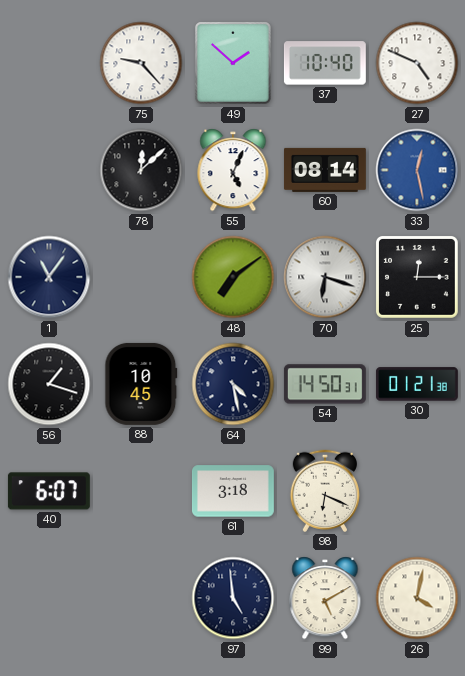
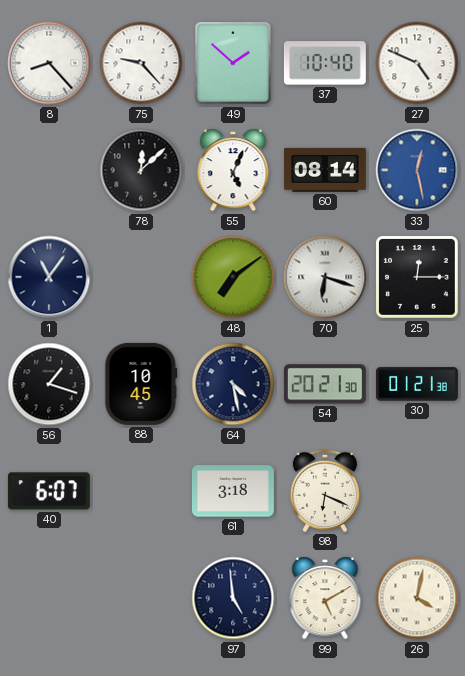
8: none -> 8:23 (49, 63)
54: 14:50 -> 20:21 (325, 384)
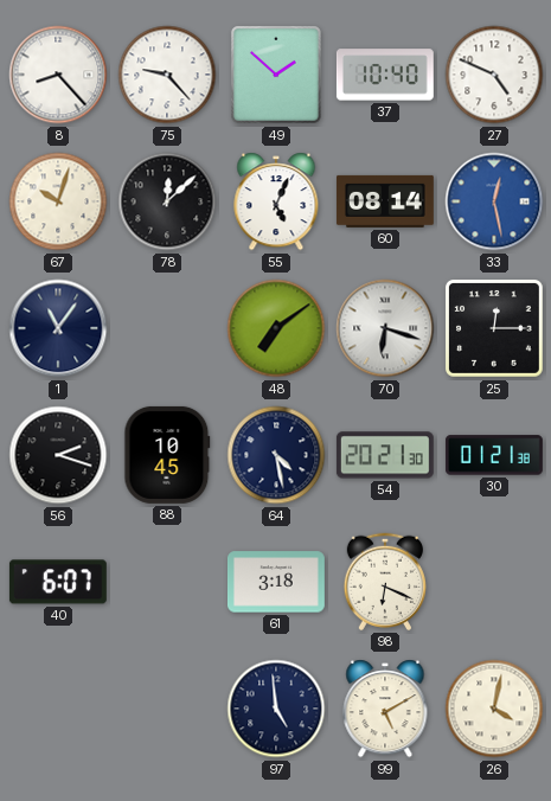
67: none -> 10:03 (58, 201)
56: 1:18 -> 2:18 (58, 455)
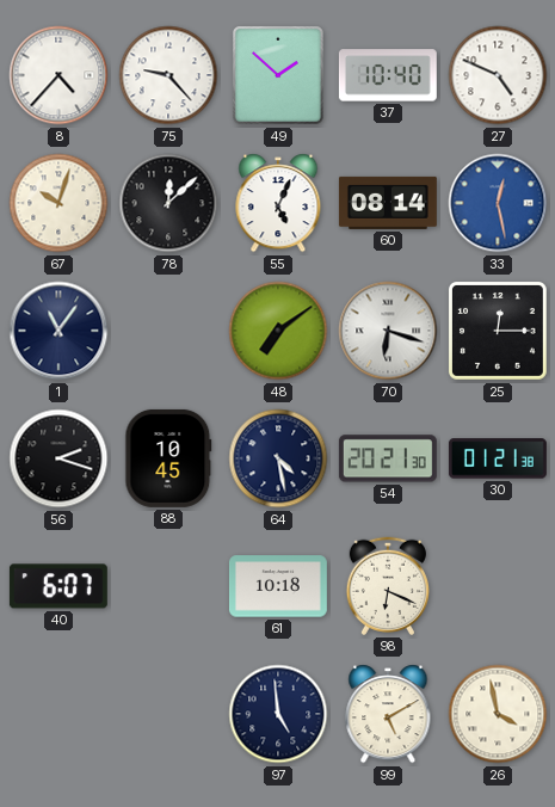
8: 8:23 -> 4:37 (58, 75)
61: 3:18 -> 10:18 (278, 586)
26: 4:02 -> 3:58 (498, 714)
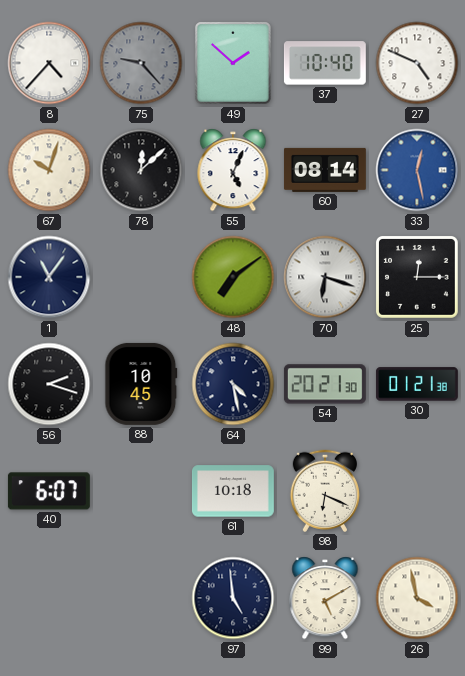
75 dial: white -> grey (141, 63)
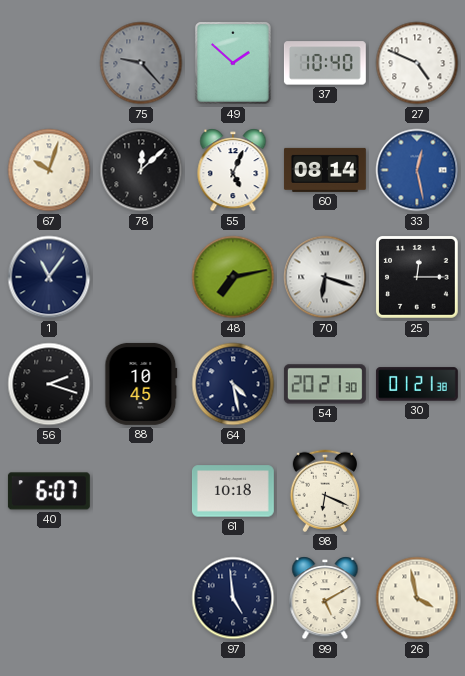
8: 4:37 -> none (49, 63)
48: 7:09 -> 7:13 (233, 277)
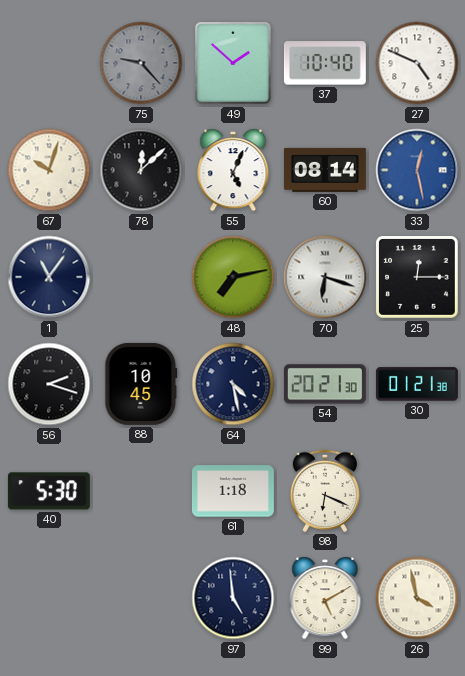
40: 6:07 -> 5:30 (49, 491)
61: 10:18 -> 1:18 (233, 491)
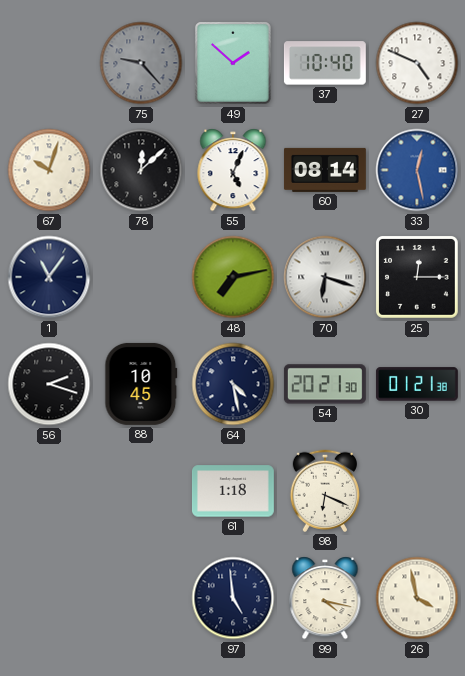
40: 5:30 -> none (49, 491)
99: 5:10 -> 4:17 (325, 598)
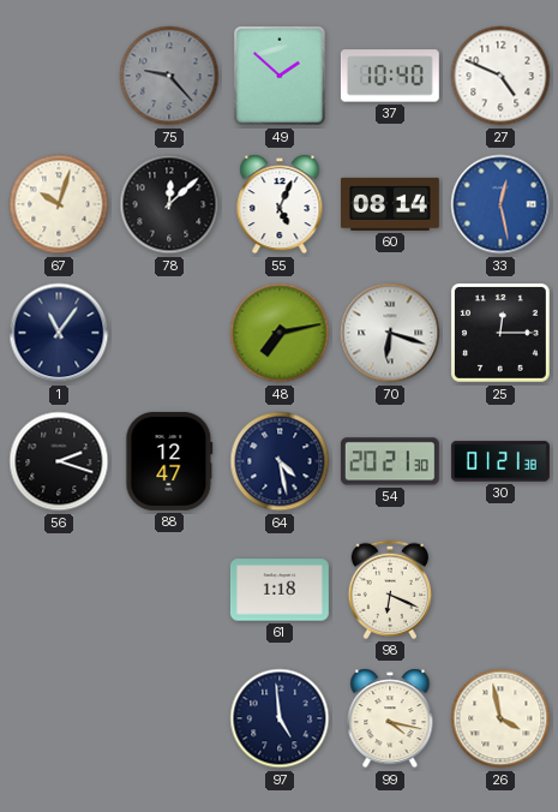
88: 10:45 -> 12:47 (169, 461)
